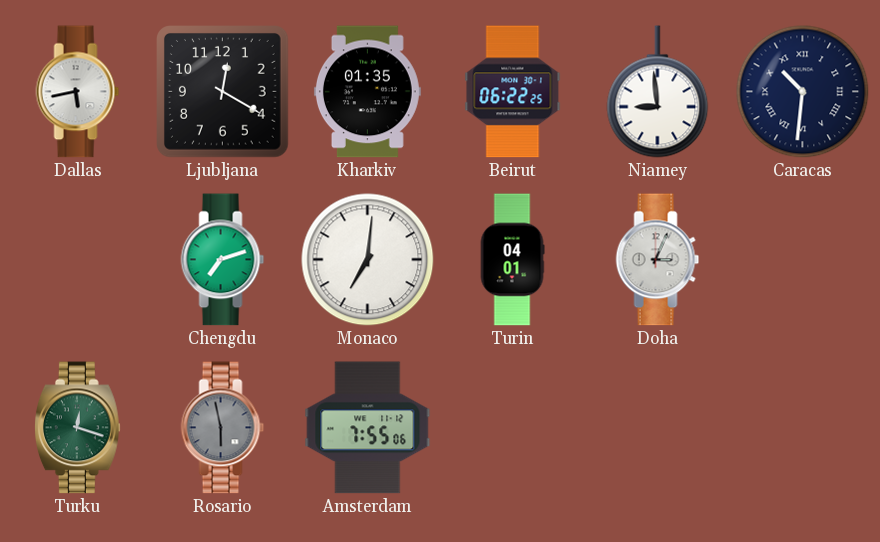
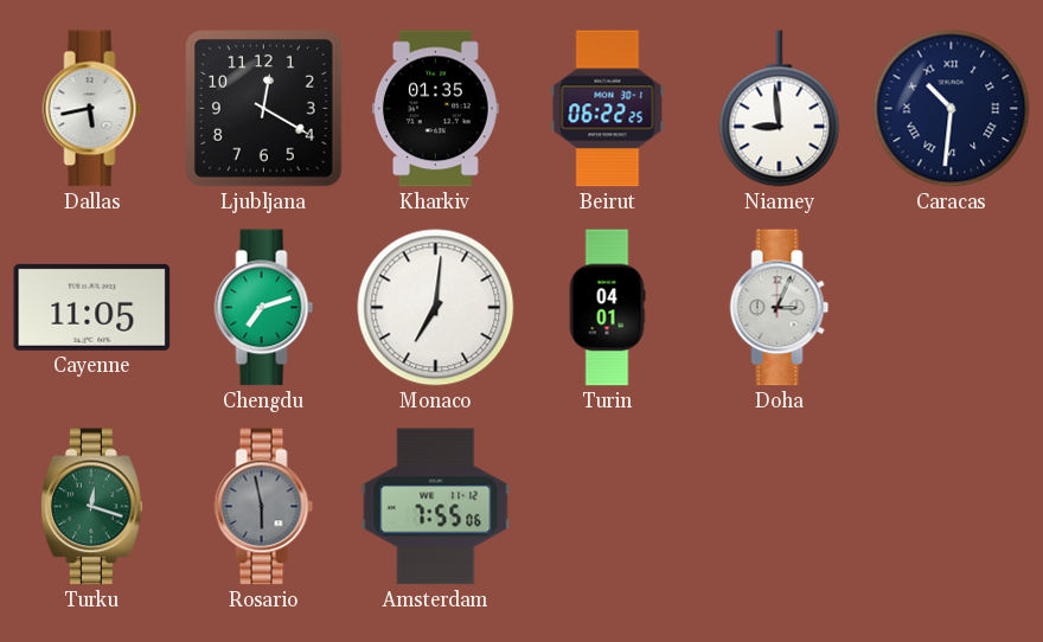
Cayenne: none -> 11:05 (92, 307)
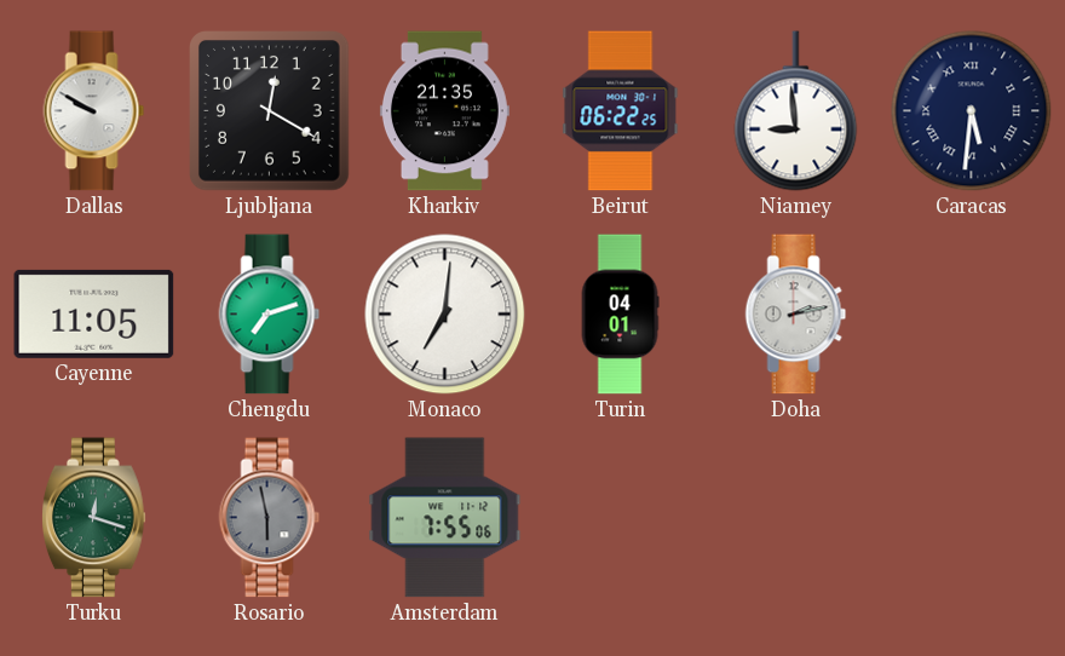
Dallas: 5:43 -> 9:50 (94, 111)
Kharkiv: 01:35 -> 21:35 (444, 111)
Caracas: 10:31 -> 5:31 (972, 111)
Doha: 3:04 -> 2:13 (796, 315)
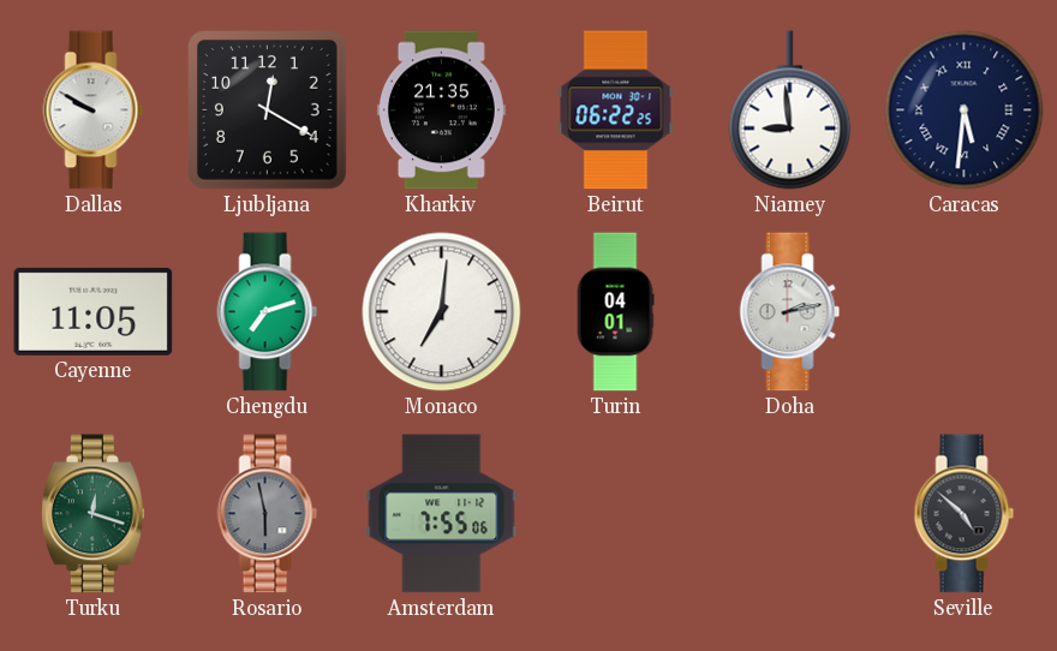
Seville: none -> 4:52 (965, 514)
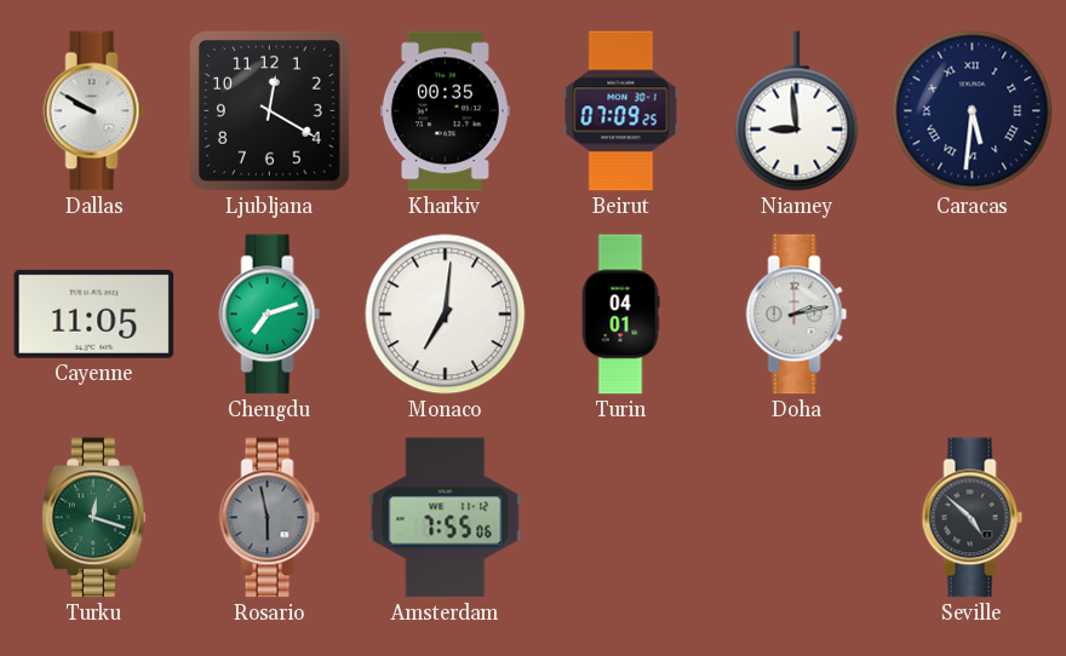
Kharkiv: 21:35 -> 00:35 (445, 111)
Beirut: 06:22 -> 07:09 (621, 111)
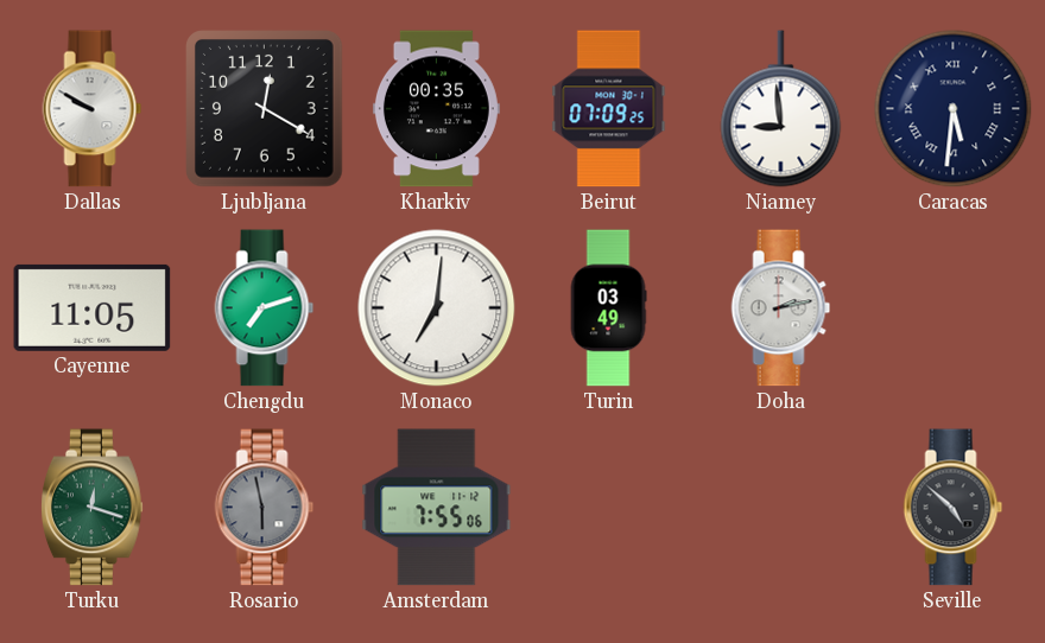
Turin: 04:01 -> 03:49 (608, 308)
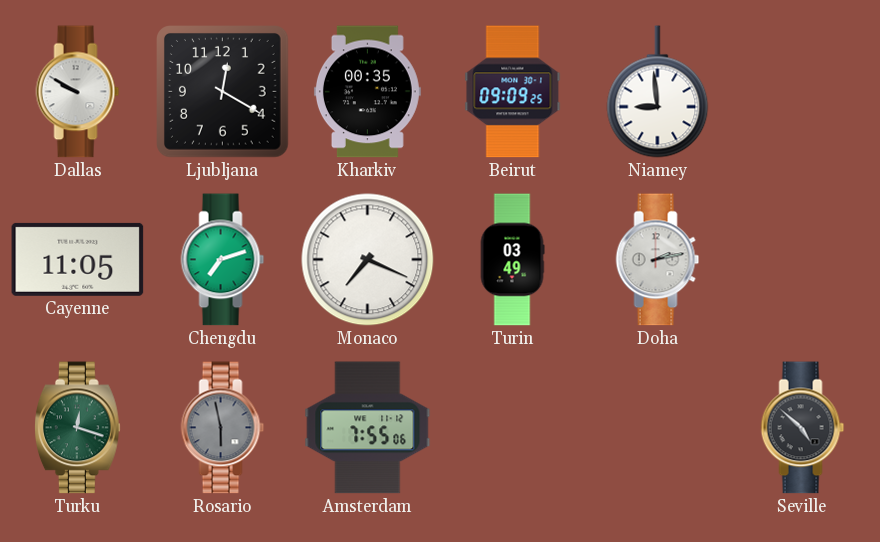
Beirut: 07:09 -> 09:09 (513, 92)
Caracas: 5:31 -> none (954, 109)
Monaco: 7:01 -> 7:19 (368, 260)
